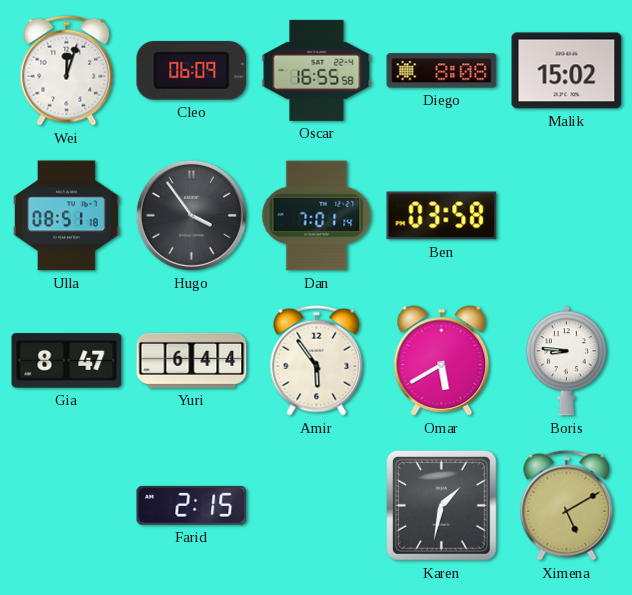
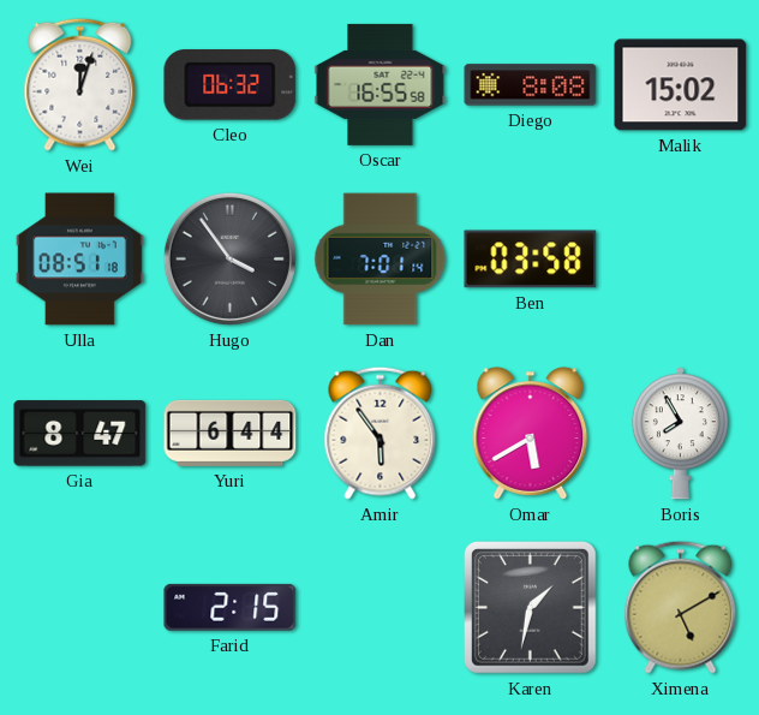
Cleo: 06:09 -> 06:32 (231, 85)
Boris: 8:46 -> 7:55 (680, 434)
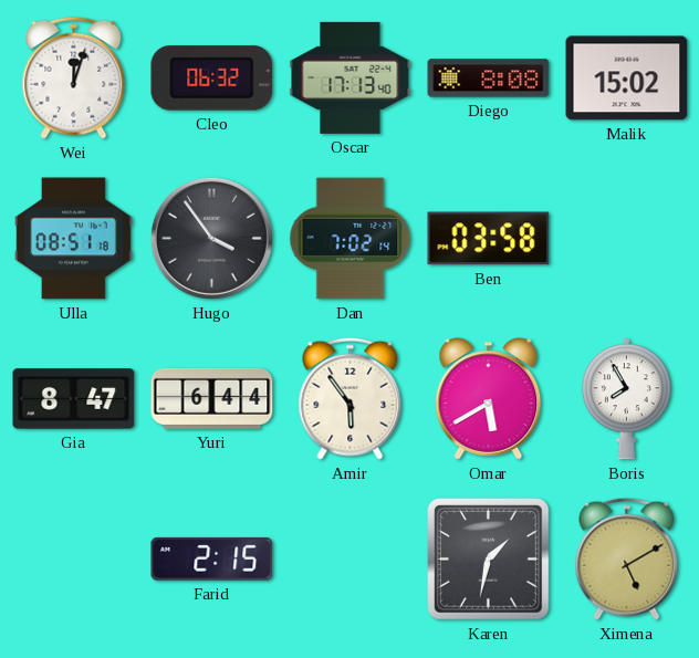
Oscar: 16:55 -> 17:13 (351, 77)
Dan: 7:01 -> 7:02 (351, 239)
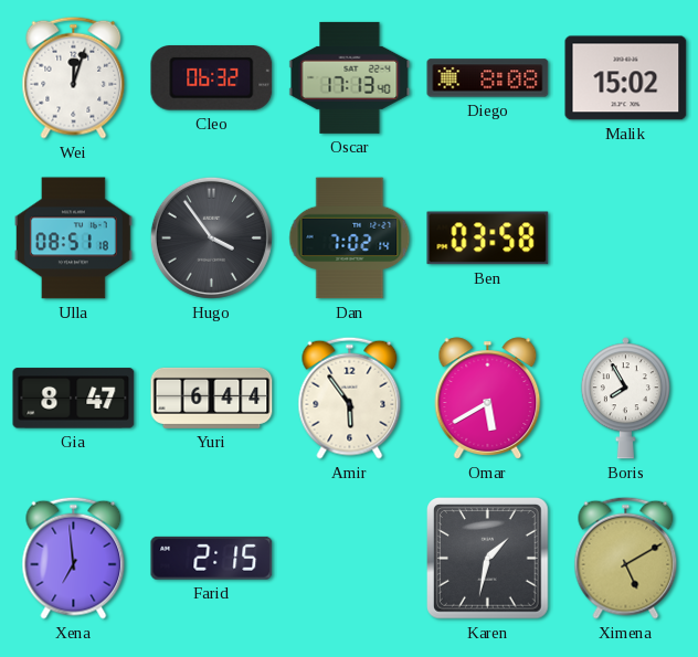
Xena: none -> 6:59 (74, 558)
